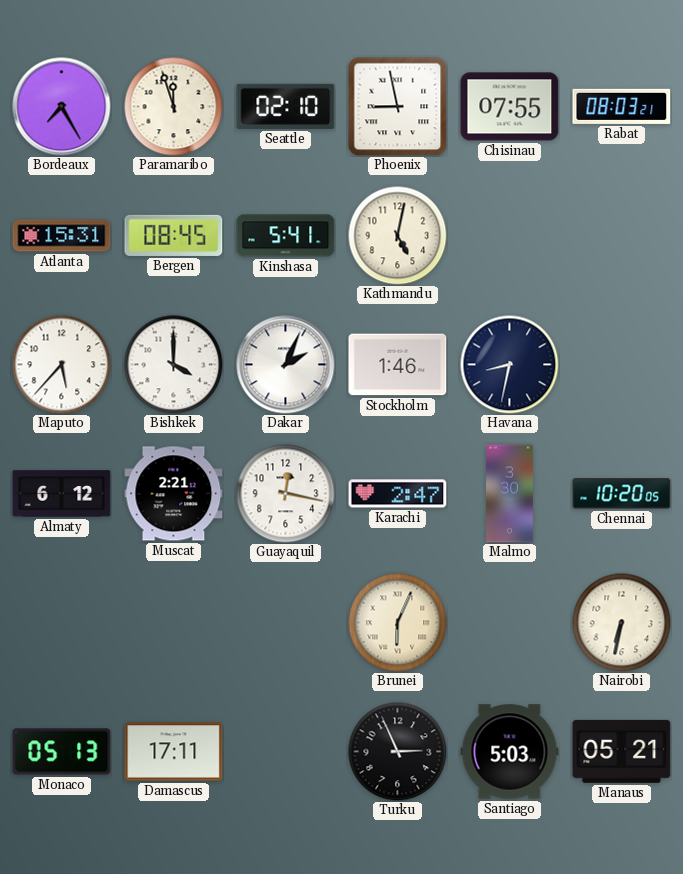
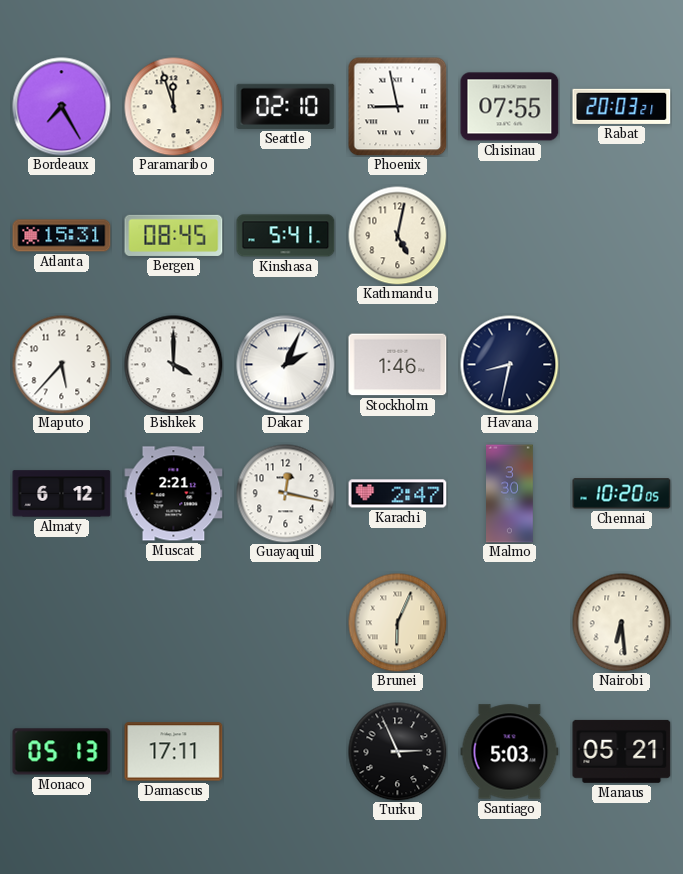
Rabat: 08:03 -> 20:03 (622, 106)
Nairobi: 6:32 -> 6:29 (622, 623)
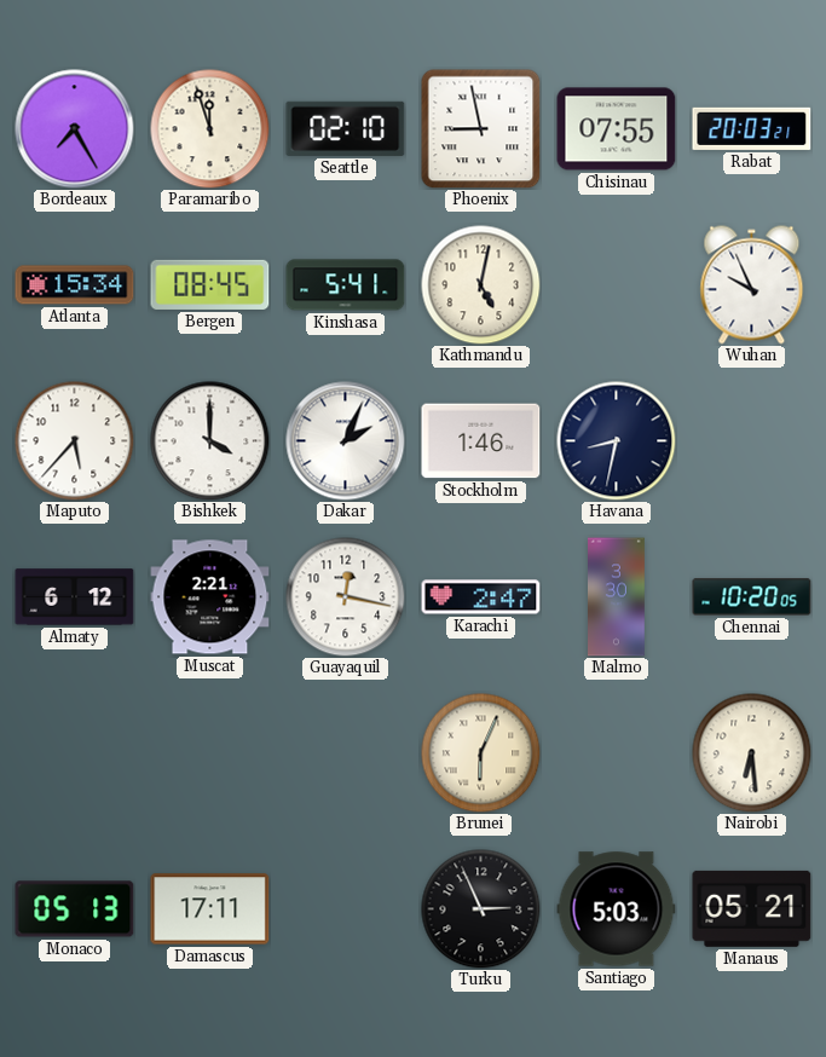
Atlanta: 15:31 -> 15:34 (75, 285)
Wuhan: none -> 9:56 (752, 285)
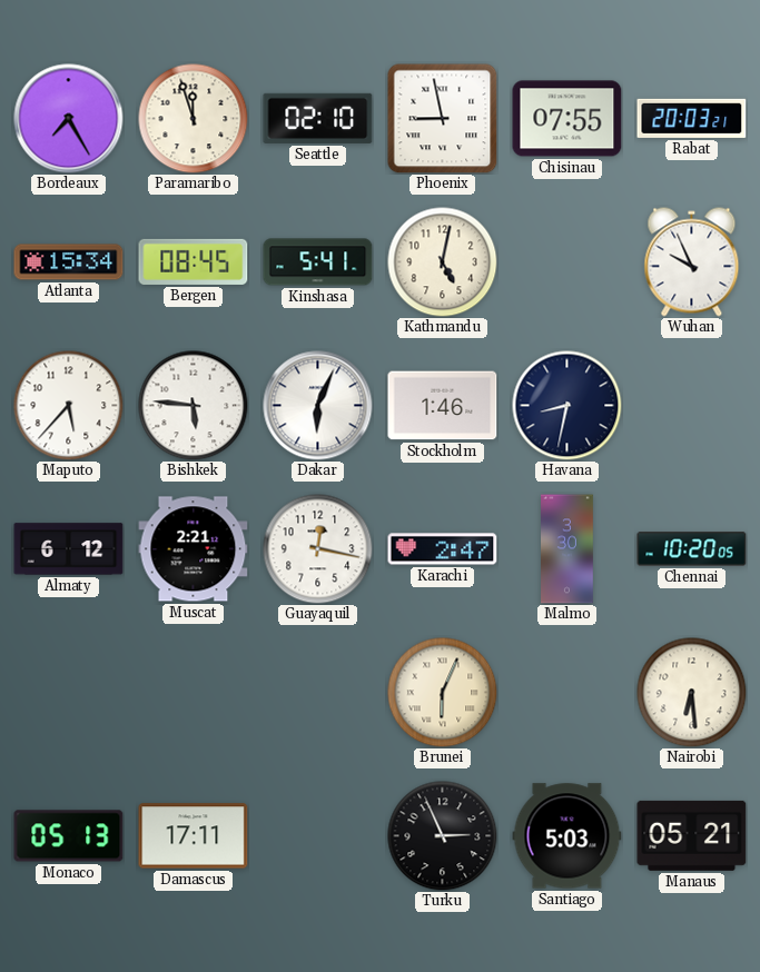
Bishkek: 4:00 -> 5:46 (194, 406)
Dakar: 2:04 -> 6:04 (318, 406)
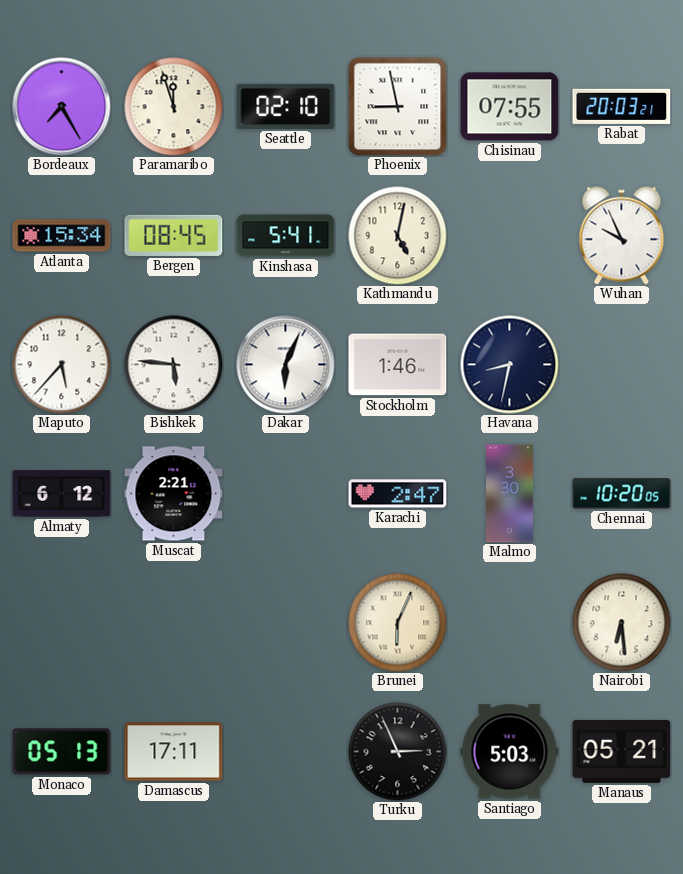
Guayaquil: 12:17 -> none (318, 549)
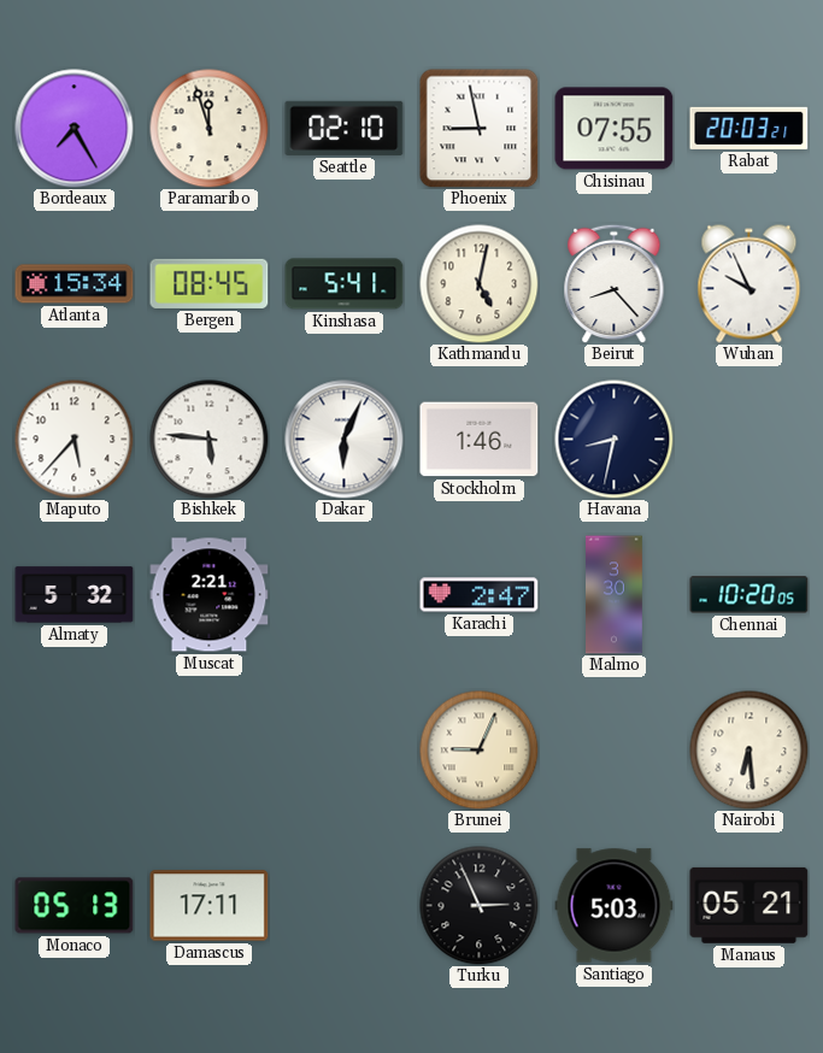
Beirut: none -> 8:23 (615, 283)
Almaty: 6:12 -> 5:32 (75, 595)
Brunei: 6:04 -> 9:04 (480, 751)
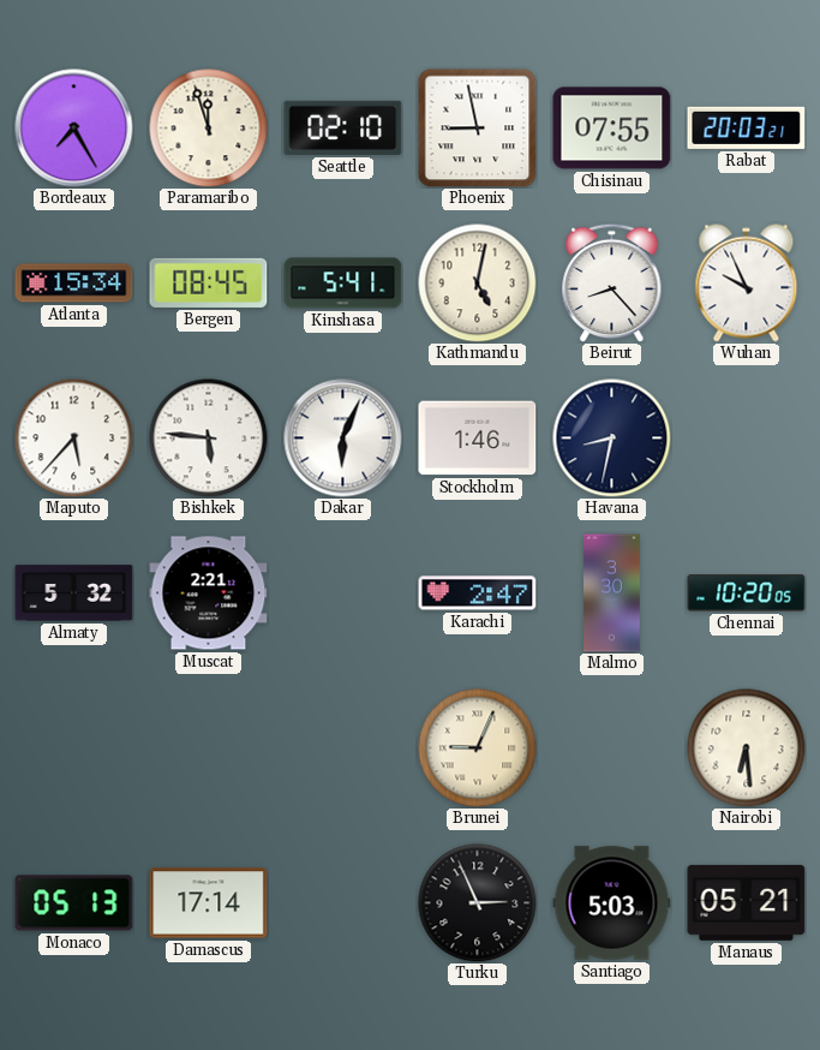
Damascus: 17:11 -> 17:14 (209, 903)
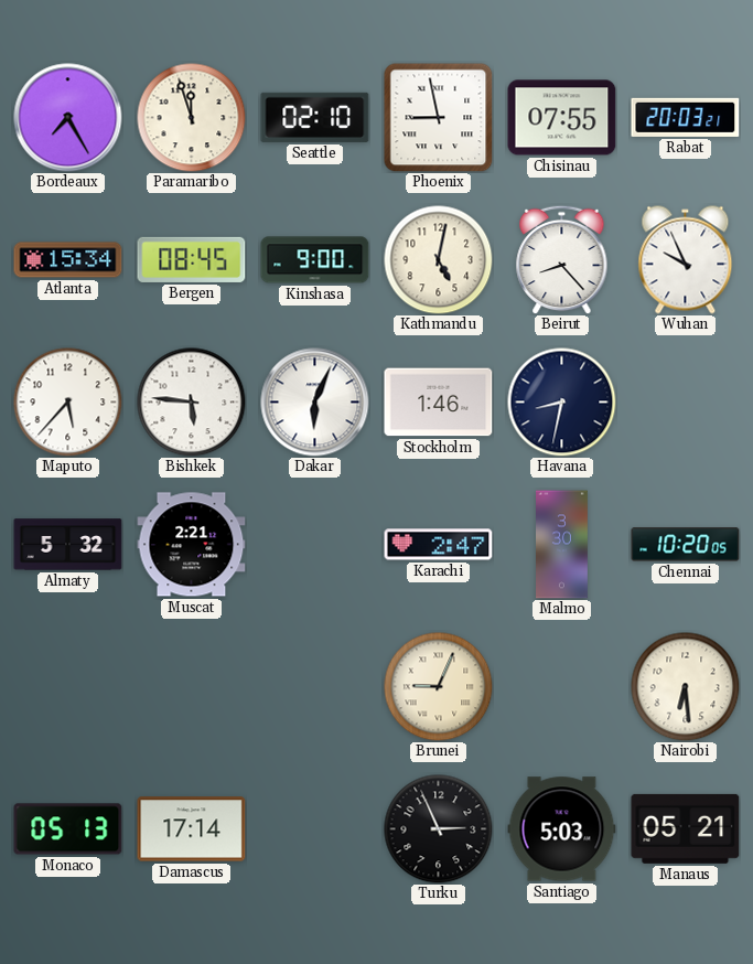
Kinshasa: 5:41 -> 9:00 (315, 260)
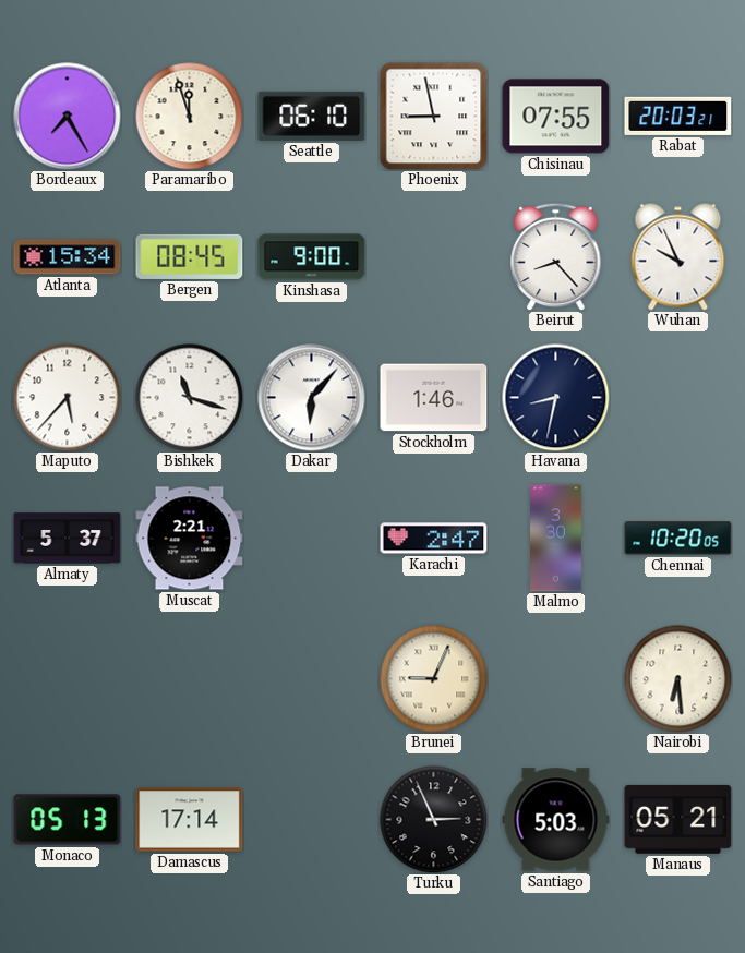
Seattle: 02:10 -> 06:10 (312, 116)
Kathmandu: 5:02 -> none (439, 260)
Bishkek: 5:46 -> 11:18 (190, 398)
Dakar: 6:04 -> 6:07 (312, 398)
Almaty: 5:32 -> 5:37 (68, 539)
